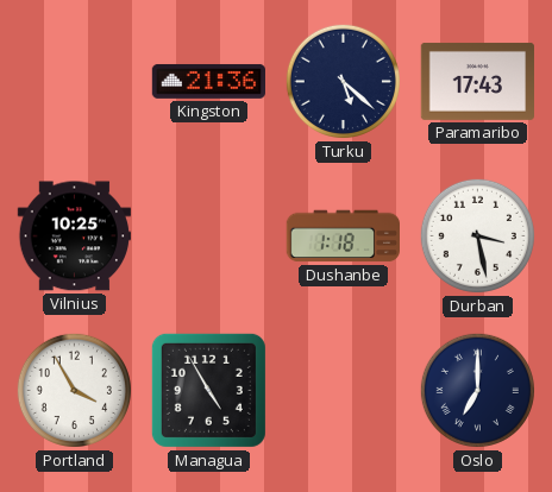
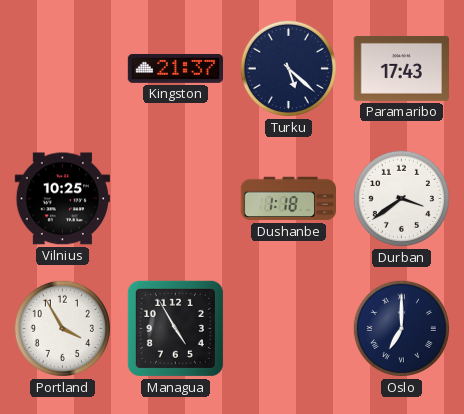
Kingston: 21:36 -> 21:37 (175, 68)
Durban: 3:28 -> 3:39 (401, 198)
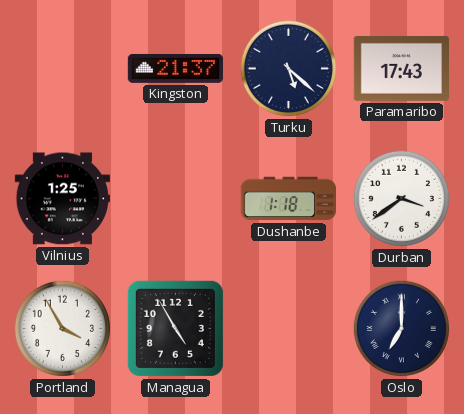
Vilnius: 10:25 -> 1:25 (62, 199)
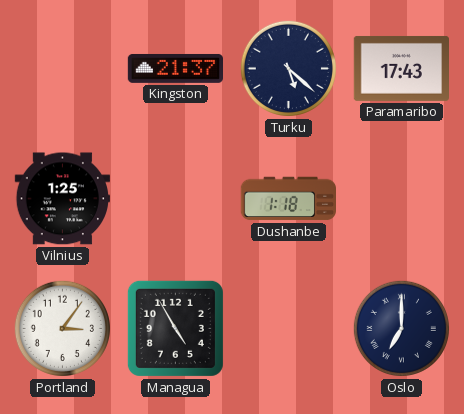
Durban: 3:39 -> none (401, 198)
Portland: 3:55 -> 3:06 (62, 328)
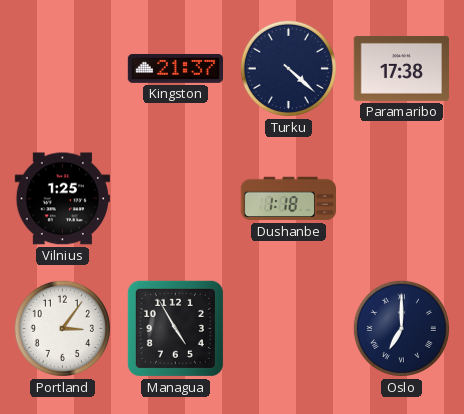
Turku: 5:22 -> 4:22 (288, 68)
Paramaribo: 17:43 -> 17:38 (401, 68)
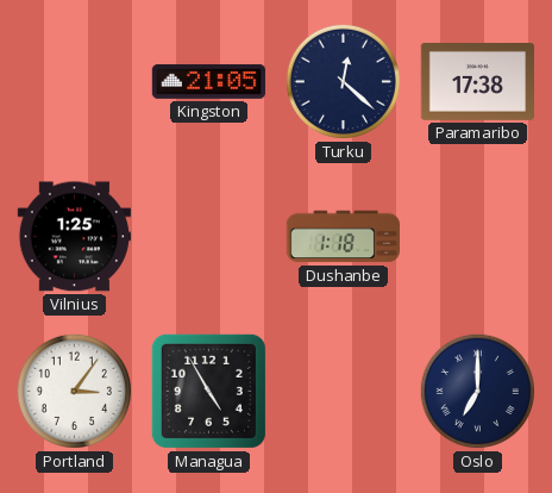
Kingston: 21:37 -> 21:05 (208, 81)
Turku: 4:22 -> 12:22 (343, 81)
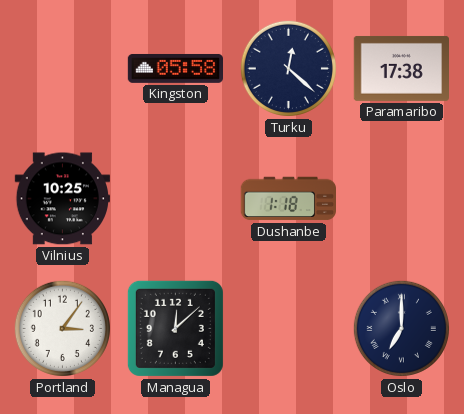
Kingston: 21:05 -> 05:58 (175, 68)
Vilnius: 1:25 -> 10:25 (62, 199)
Managua: 4:55 -> 12:08 (175, 328)
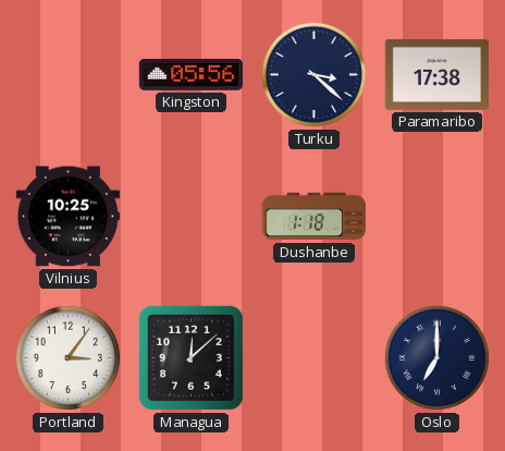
Kingston: 05:58 -> 05:56 (190, 74)
Turku: 12:22 -> 3:22 (313, 74)
